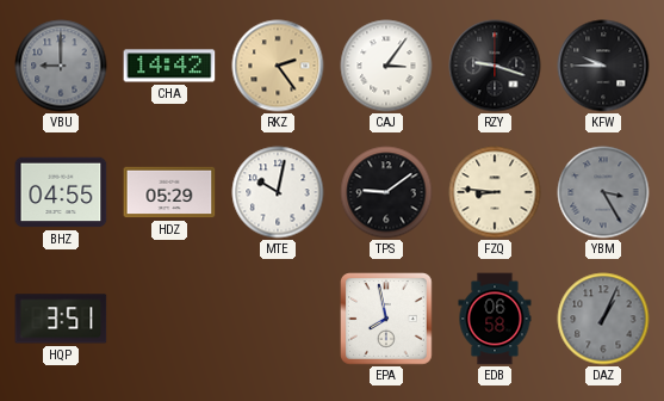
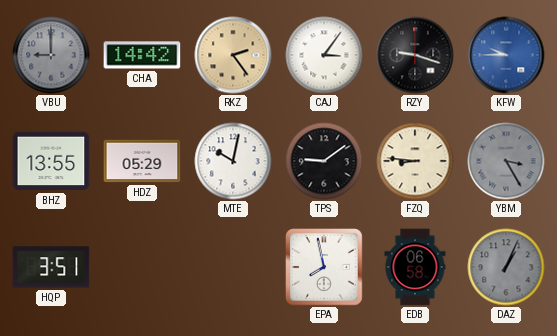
KFW dial: black -> blue (506, 55)
BHZ: 04:55 -> 13:55 (51, 161)
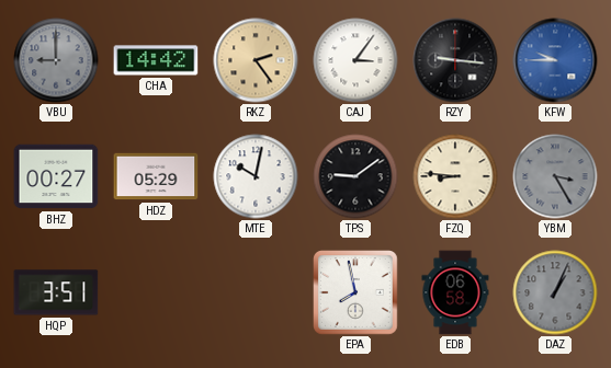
RZY: 9:18 -> 9:16 (455, 60)
BHZ: 13:55 -> 00:27 (56, 176)
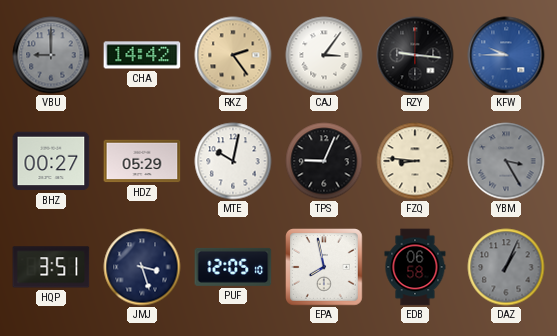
TPS: 9:09 -> 9:04 (324, 161)
JMJ: none -> 3:27 (142, 267)
PUF: none -> 12:05 (233, 267)
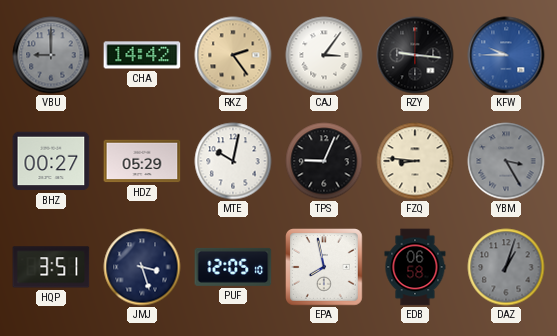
DAZ: 1:04 -> 1:03 (506, 267)
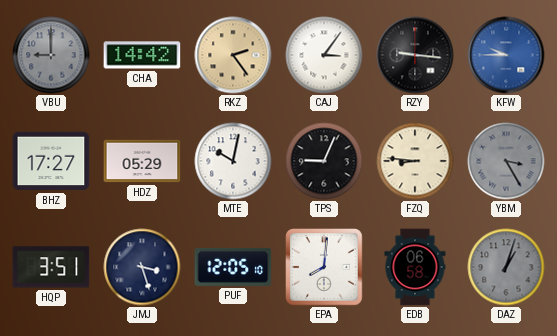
BHZ: 00:27 -> 17:27 (51, 161)
EPA: 7:58 -> 8:01 (325, 268)
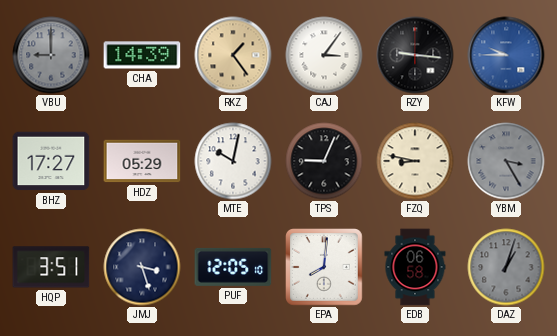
CHA: 14:42 -> 14:39 (142, 55)
RKZ: 2:24 -> 1:24 (233, 55)
FZQ: 8:46 -> 8:47 (415, 161)
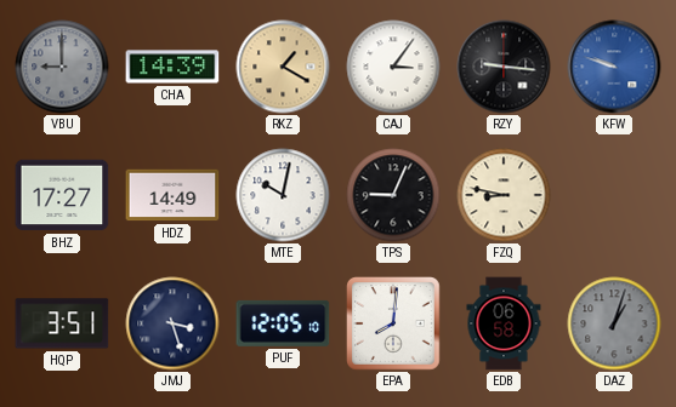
RKZ: 1:24 -> 1:20 (283, 67)
KFW: 9:45 -> 9:48 (614, 67)
HDZ: 05:29 -> 14:49 (172, 195)
YBM: 3:25 -> none (506, 161)
